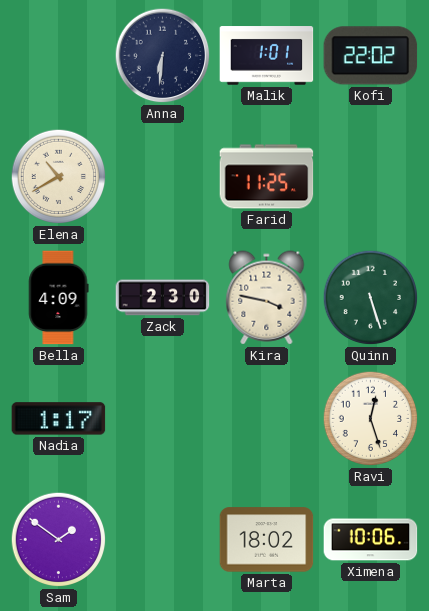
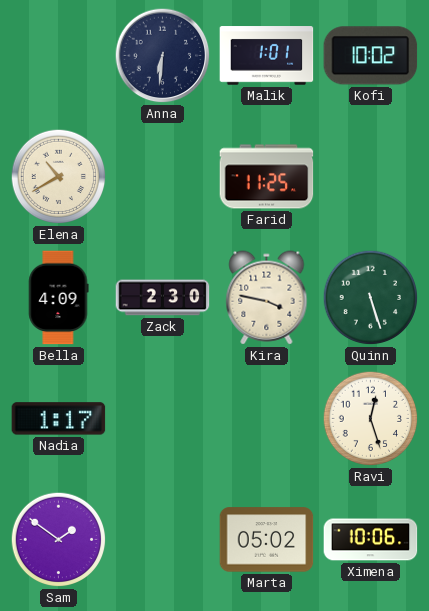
Kofi: 22:02 -> 10:02 (371, 56)
Marta: 18:02 -> 05:02 (267, 540)
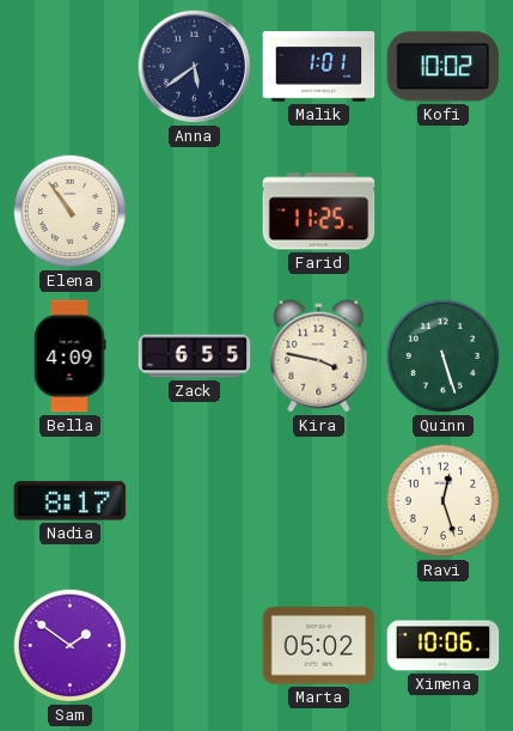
Anna: 6:31 -> 5:39 (195, 67)
Elena: 10:40 -> 10:54 (71, 212)
Zack: 2:30 -> 6:55 (195, 357)
Nadia: 1:17 -> 8:17 (71, 501)
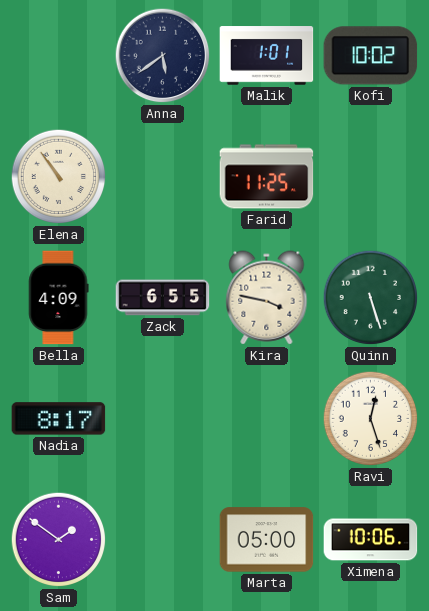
Marta: 05:02 -> 05:00 (267, 540)
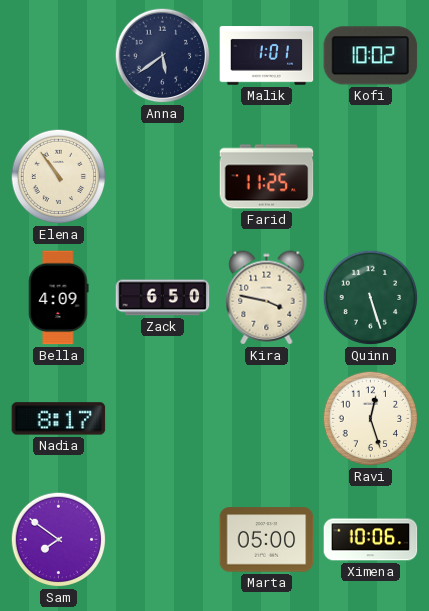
Zack: 6:55 -> 6:50 (163, 298)
Sam: 1:51 -> 7:51 (59, 540)
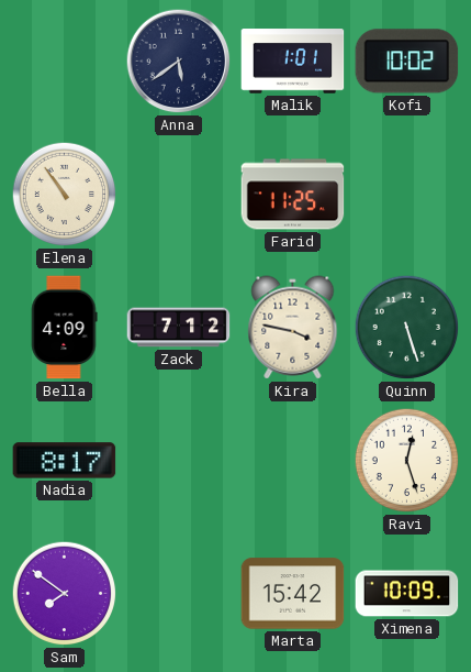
Zack: 6:50 -> 7:12 (179, 328)
Marta: 05:00 -> 15:42 (293, 594)
Ximena: 10:06 -> 10:09 (407, 594)
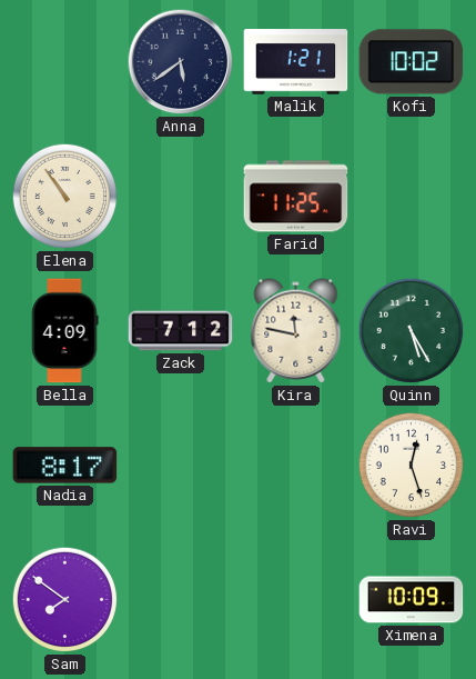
Malik: 1:01 -> 1:21 (296, 62)
Kira: 3:47 -> 11:47 (296, 331)
Quinn: 5:27 -> 5:25 (412, 331)
Marta: 15:42 -> none (293, 594)
